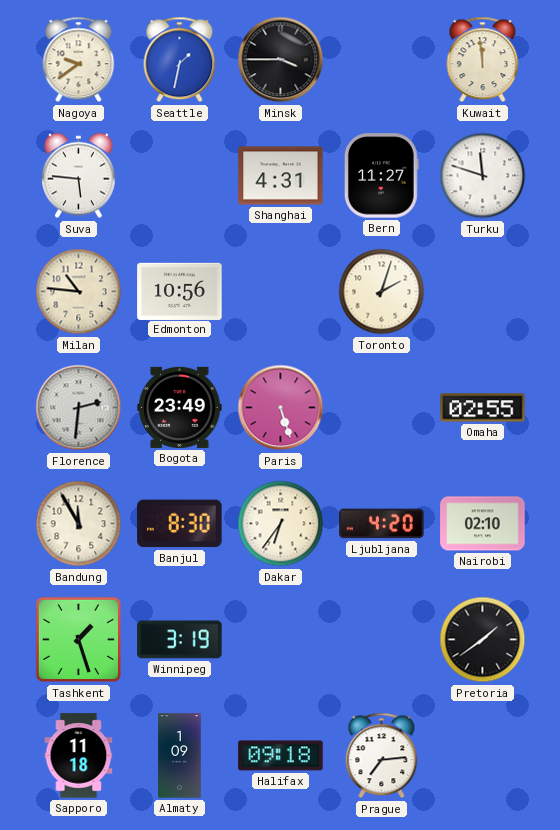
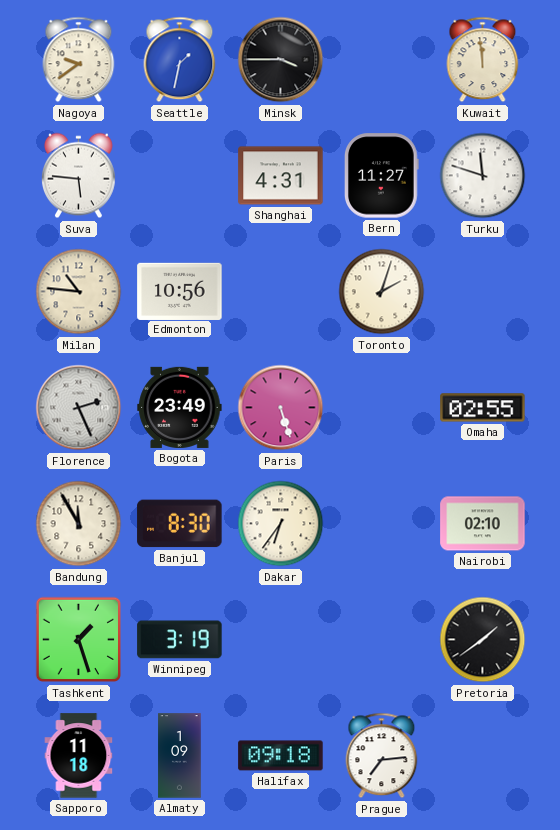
Florence: 2:31 -> 2:26 (79, 408)
Ljubljana: 4:20 -> none (382, 524)
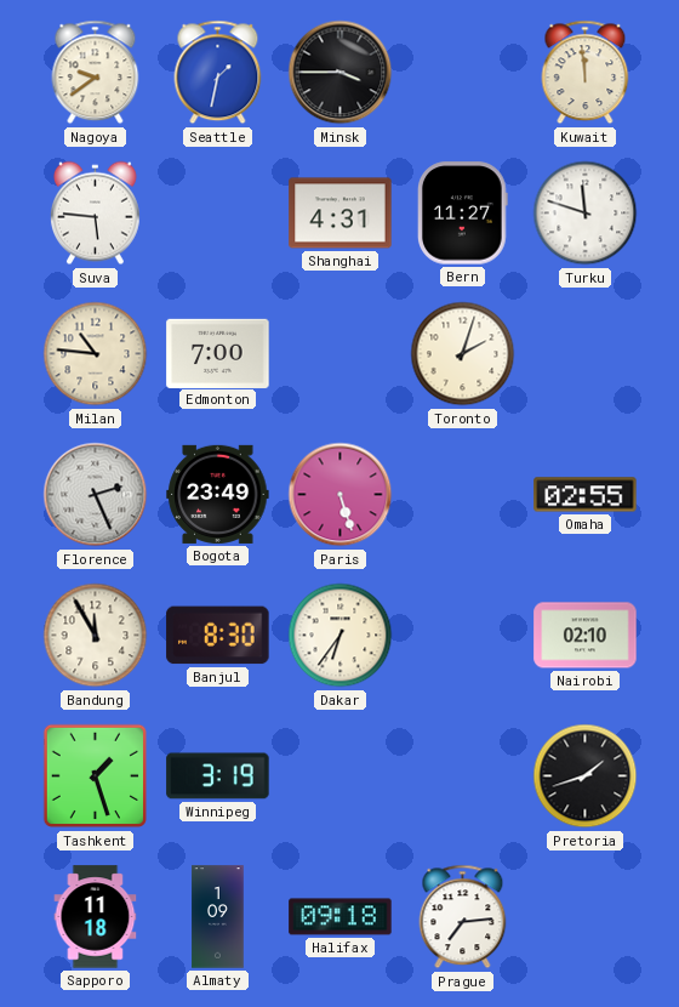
Edmonton: 10:56 -> 7:00 (218, 353)
Pretoria: 1:39 -> 1:42 (586, 776)
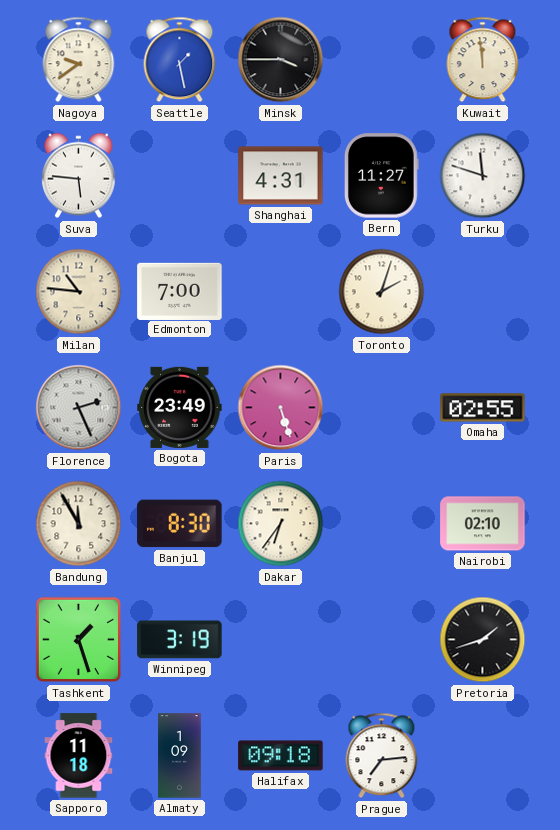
Seattle: 1:32 -> 1:28 (180, 60)
